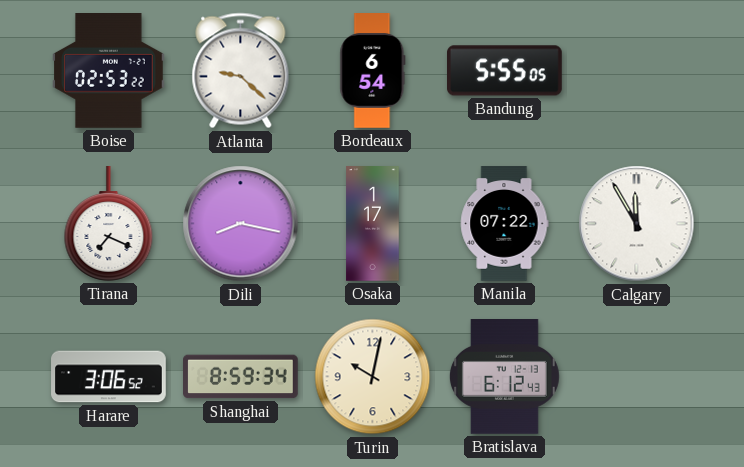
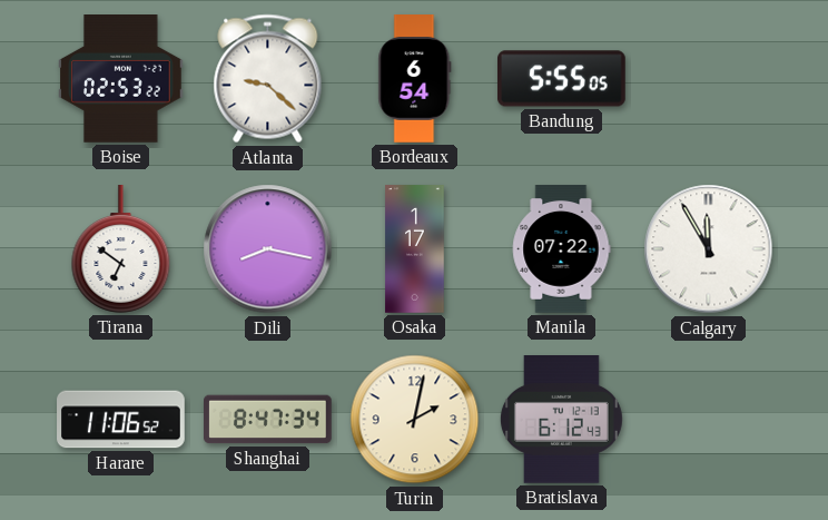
Tirana: 7:19 -> 6:51 (121, 249)
Harare: 3:06 -> 11:06 (121, 420)
Shanghai: 8:59 -> 8:47 (268, 420)
Turin: 10:02 -> 2:02 (415, 420)
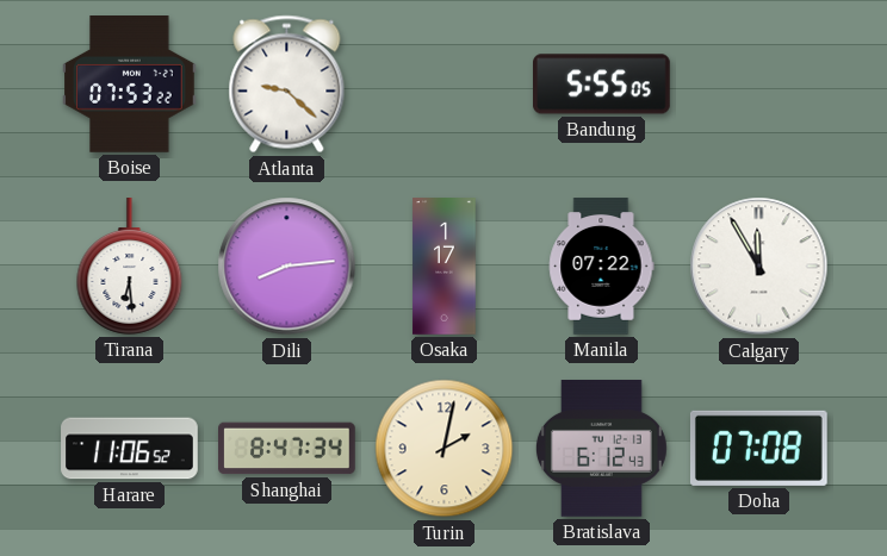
Boise: 02:53 -> 07:53 (130, 85)
Bordeaux: 6:54 -> none (415, 79)
Tirana: 6:51 -> 6:29 (130, 267)
Dili: 8:17 -> 8:14 (287, 267)
Doha: none -> 07:08 (758, 448)
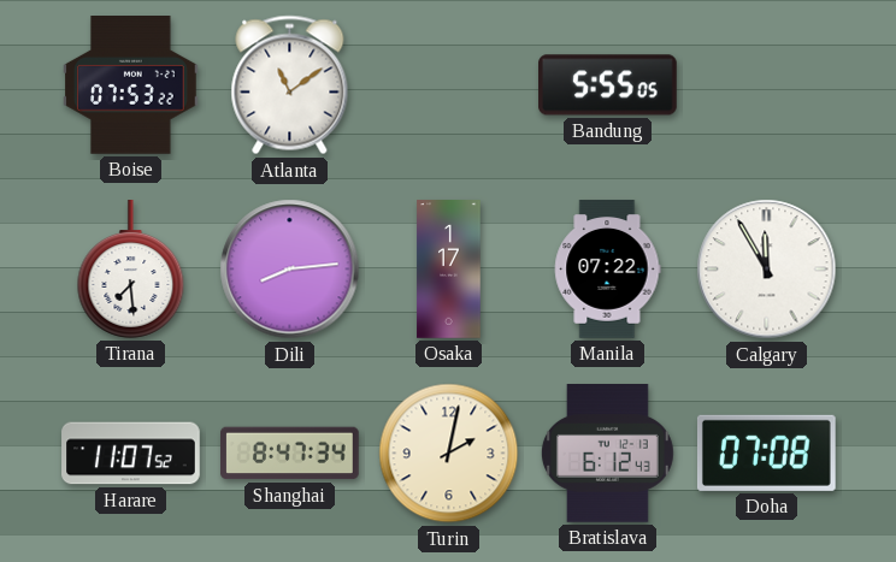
Atlanta: 9:22 -> 11:09 (290, 85)
Tirana: 6:29 -> 7:29 (131, 270)
Harare: 11:06 -> 11:07 (131, 454)
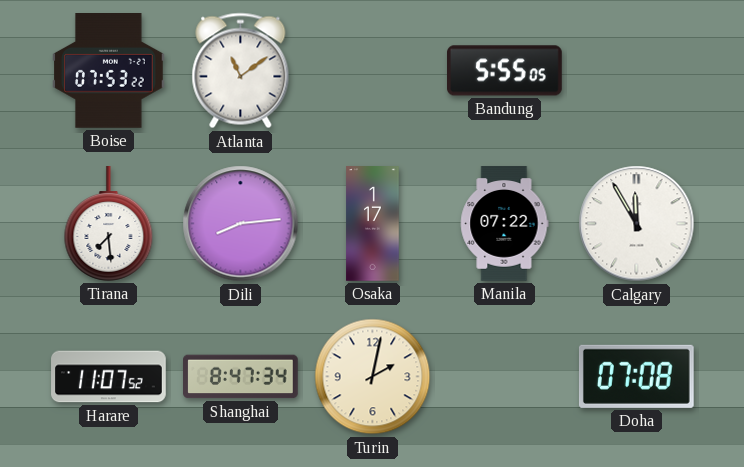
Bratislava: 6:12 -> none (607, 454)
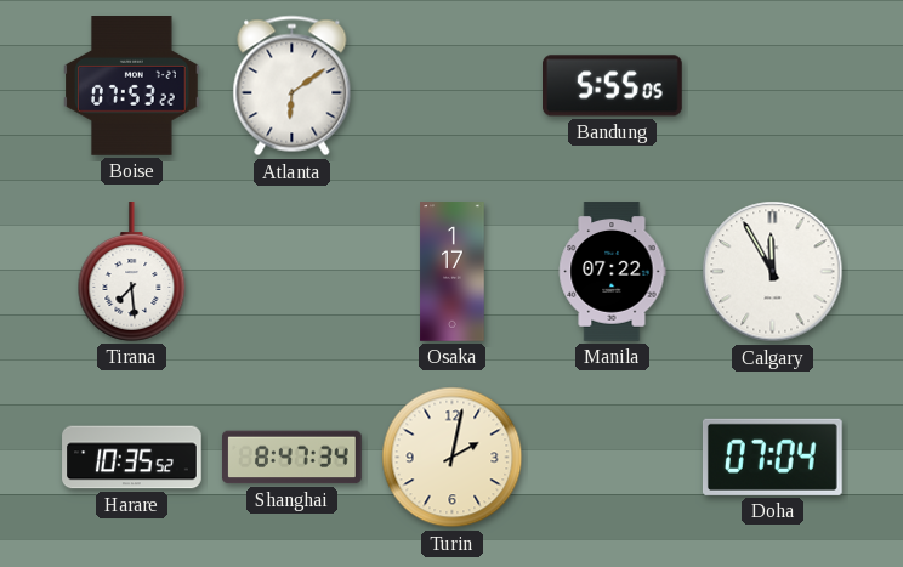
Atlanta: 11:09 -> 6:09 (293, 86)
Dili: 8:14 -> none (241, 224)
Harare: 11:07 -> 10:35 (132, 458)
Doha: 07:08 -> 07:04 (772, 457)
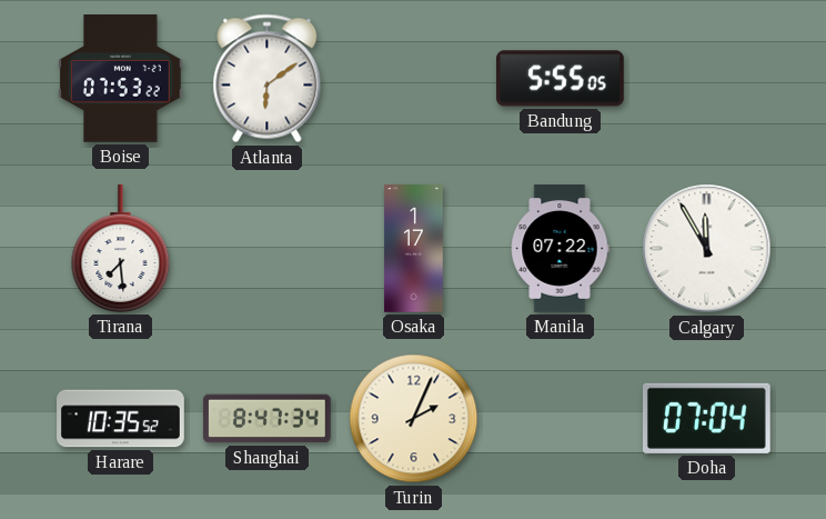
Turin: 2:02 -> 2:04 (414, 419)
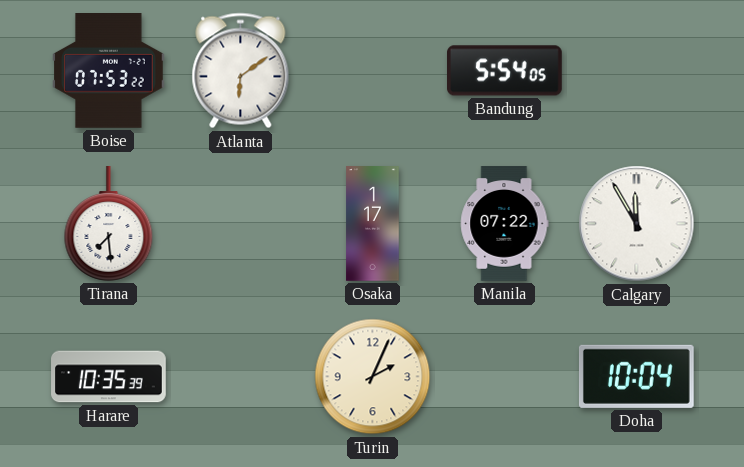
Bandung: 5:55 -> 5:54 (505, 71)
Harare: 10:35:52 -> 10:35:39 (109, 377)
Shanghai: 8:47 -> none (268, 419)
Doha: 07:04 -> 10:04 (636, 376)
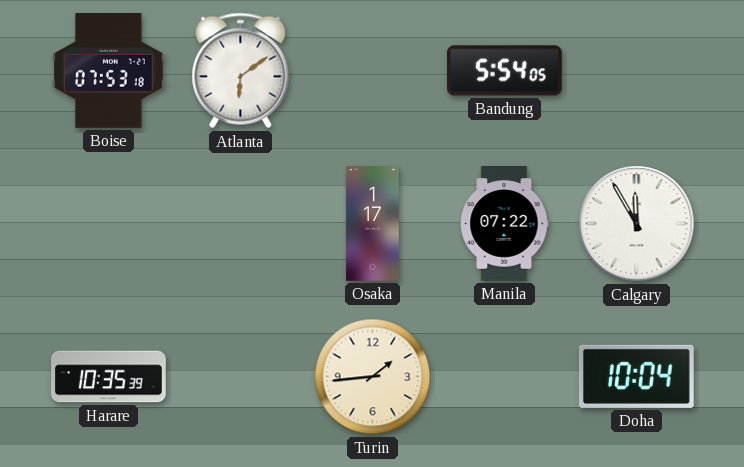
Boise: 07:53:22 -> 07:53:18 (109, 71)
Tirana: 7:29 -> none (109, 224)
Turin: 2:04 -> 1:44 (373, 377)
